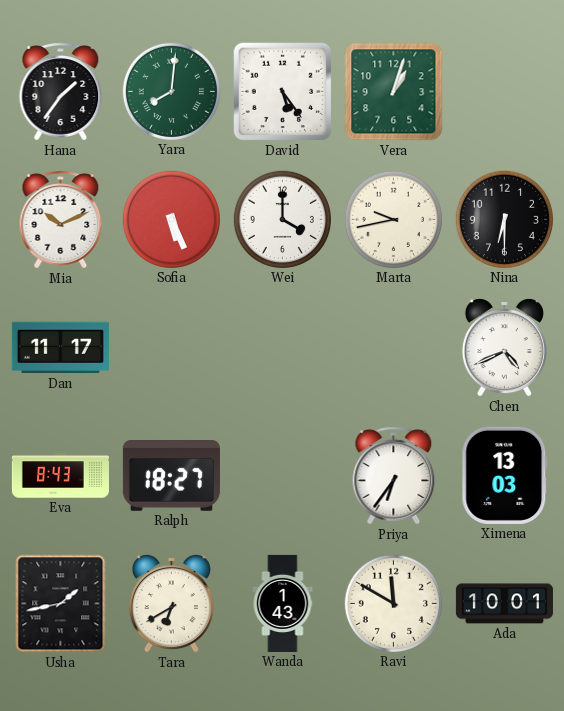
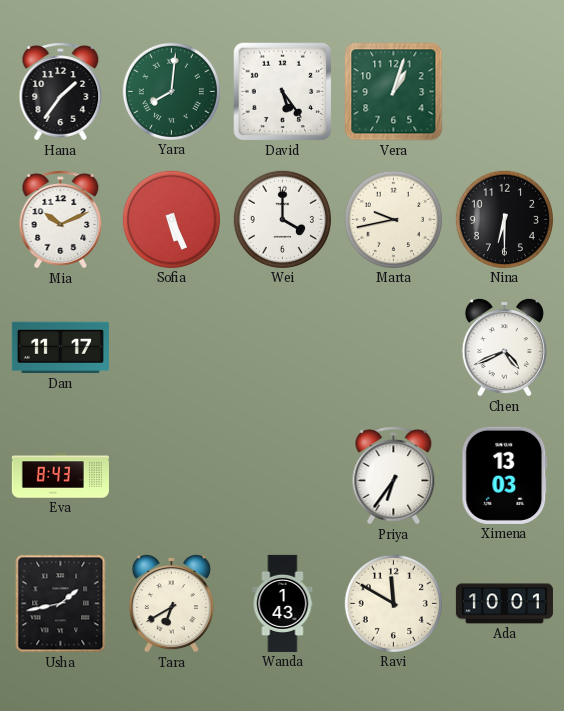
Ralph: 18:27 -> none (171, 476)
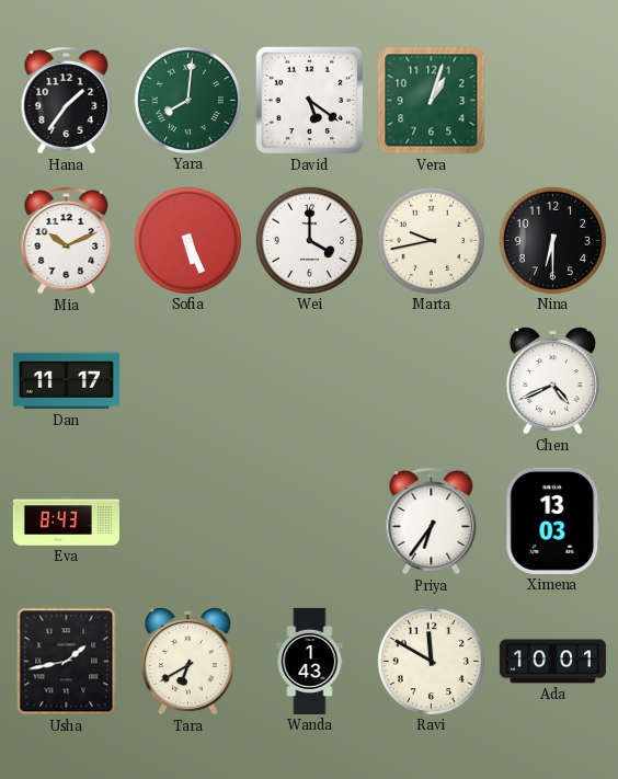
David: 5:24 -> 5:21 (310, 101)
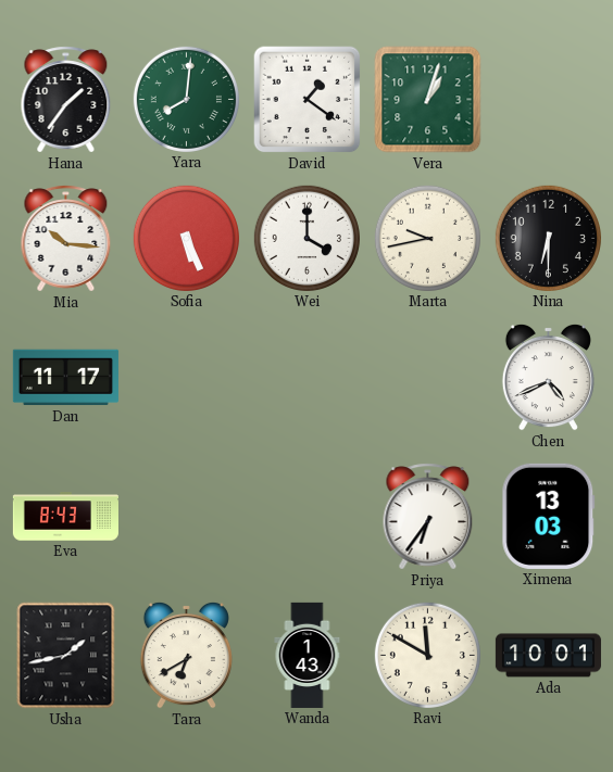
David: 5:21 -> 1:21 (308, 100)
Mia: 10:11 -> 10:16 (66, 239)
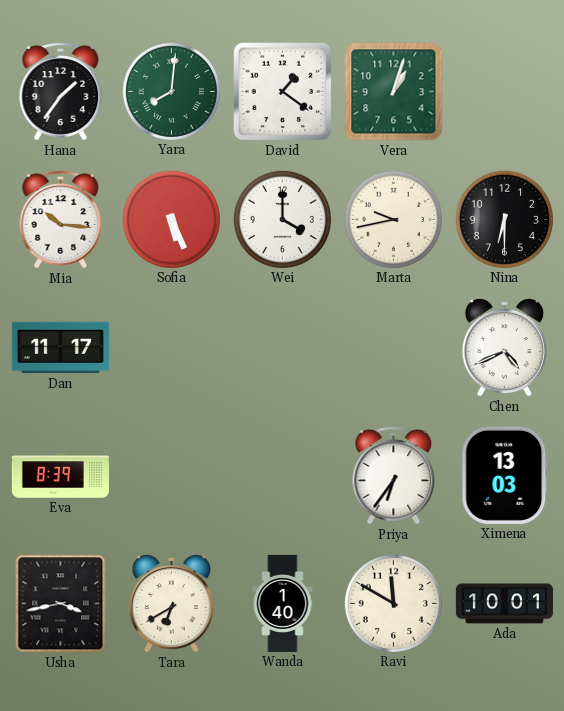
Eva: 8:43 -> 8:39 (60, 476)
Usha: 1:43 -> 3:43 (61, 604)
Wanda: 1:43 -> 1:40 (283, 603)
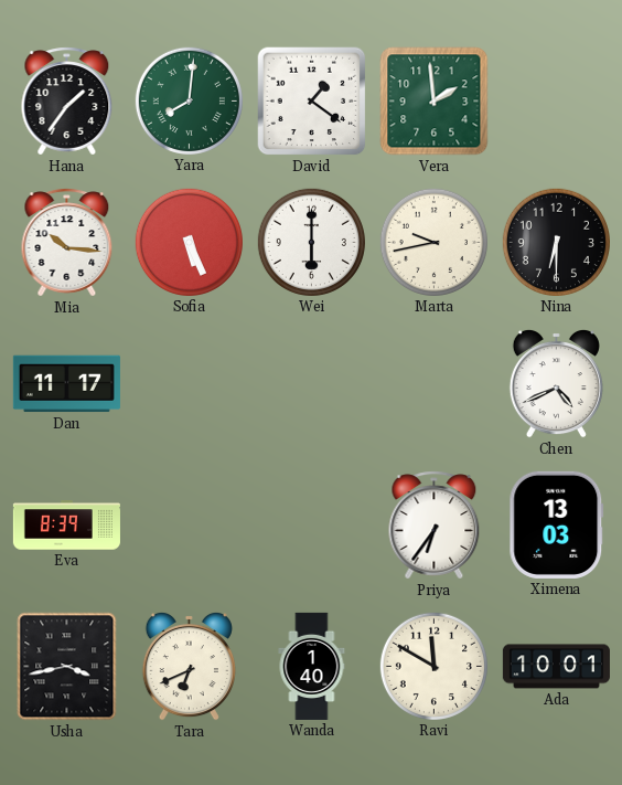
Vera: 1:03 -> 1:59 (435, 102)
Wei: 4:00 -> 6:00 (311, 242)
Tara: 6:40 -> 6:41 (189, 666)
